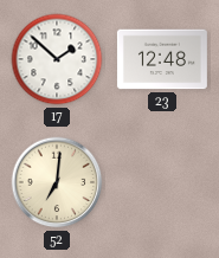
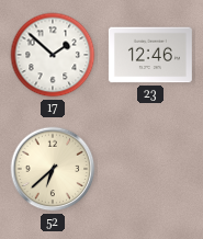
23: 12:48 -> 12:46 (150, 55)
52: 7:01 -> 6:38 (53, 169)
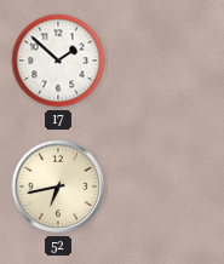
23: 12:46 -> none (150, 55)
52: 6:38 -> 6:43 (58, 186)
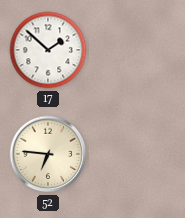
52: 6:43 -> 6:46 (48, 154)
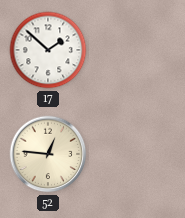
52: 6:46 -> 12:46 (48, 154)
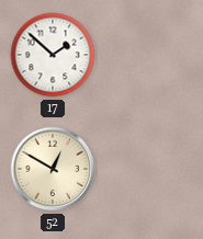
52: 12:46 -> 12:50 (53, 169)
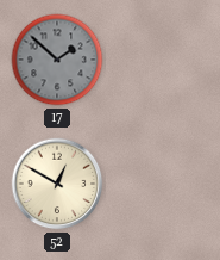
17 dial: white -> grey (57, 60)
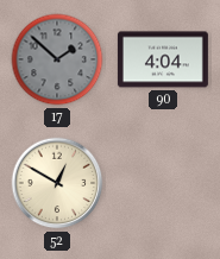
90: none -> 4:04 (163, 59)
